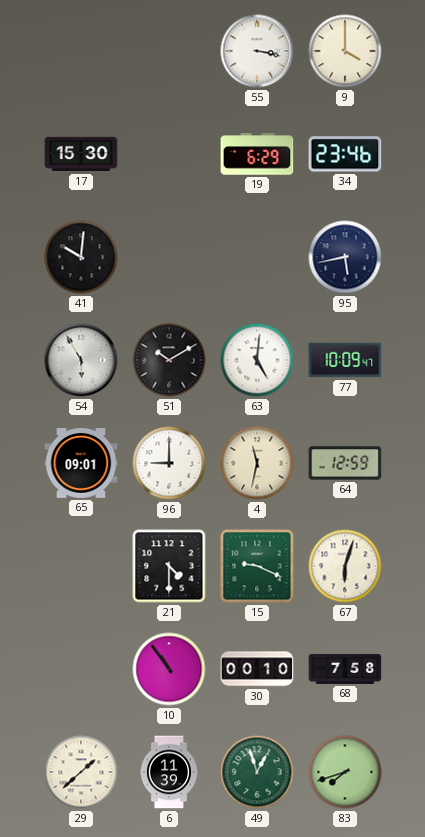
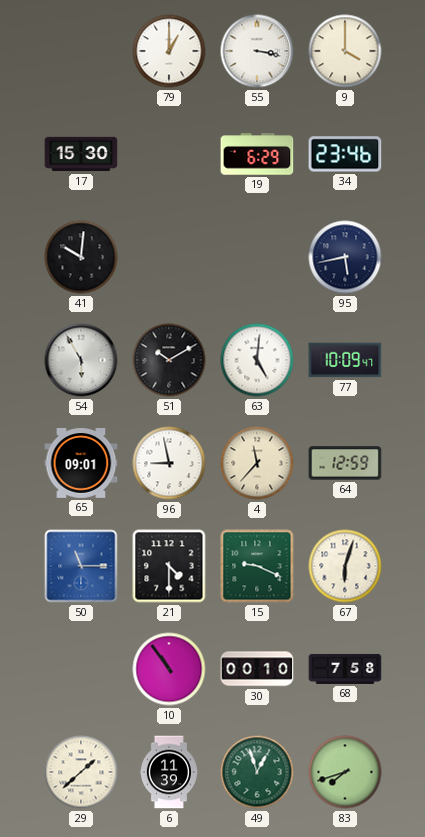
79: none -> 1:00 (169, 51)
96: 9:00 -> 8:58 (169, 463)
4: 11:32 -> 11:37 (257, 463)
50: none -> 11:15 (81, 566)
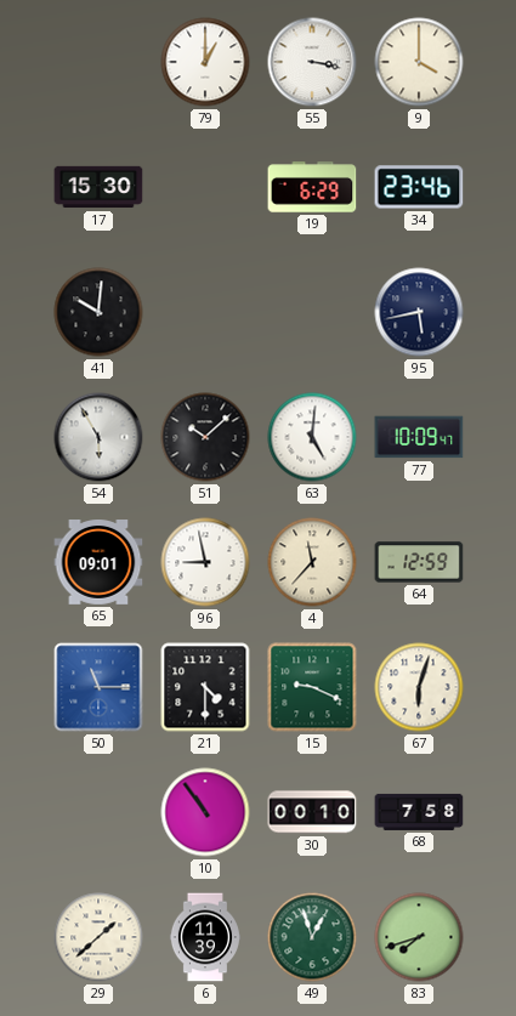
51: 10:10 -> 10:08 (205, 437)
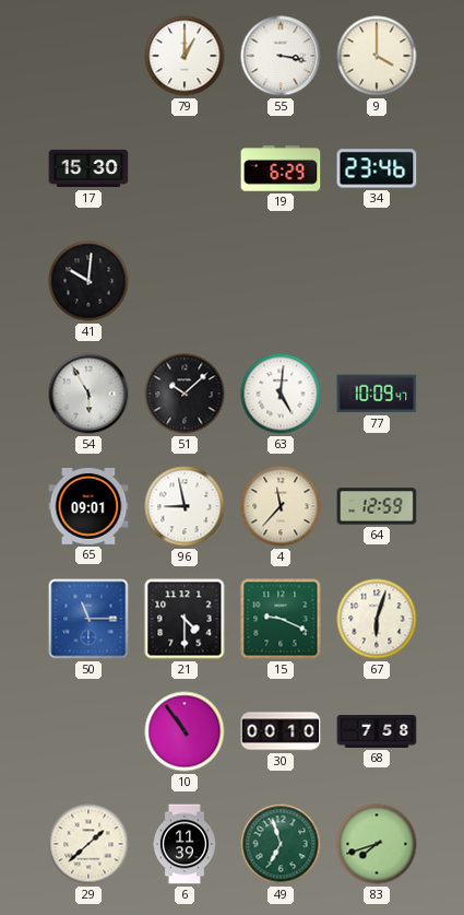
95: 5:43 -> none (419, 312)
49: 12:57 -> 6:57 (281, 844)
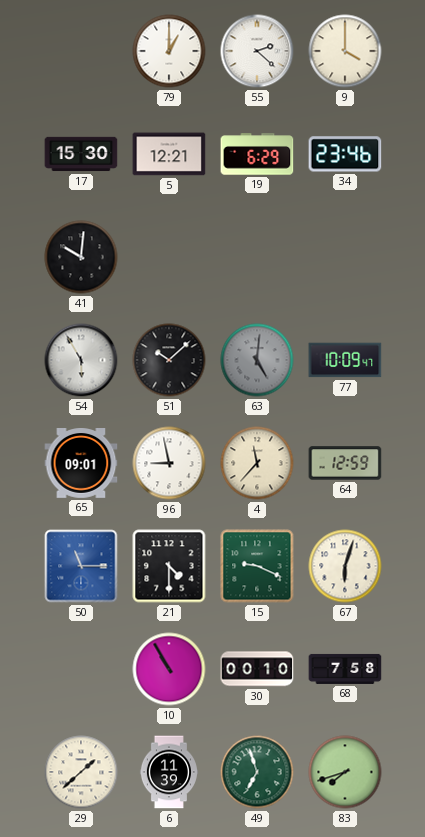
55: 3:17 -> 2:22 (257, 51)
5: none -> 12:21 (169, 154)
63 dial: white -> grey (257, 360)
10: 10:54 -> 10:55 (169, 669)
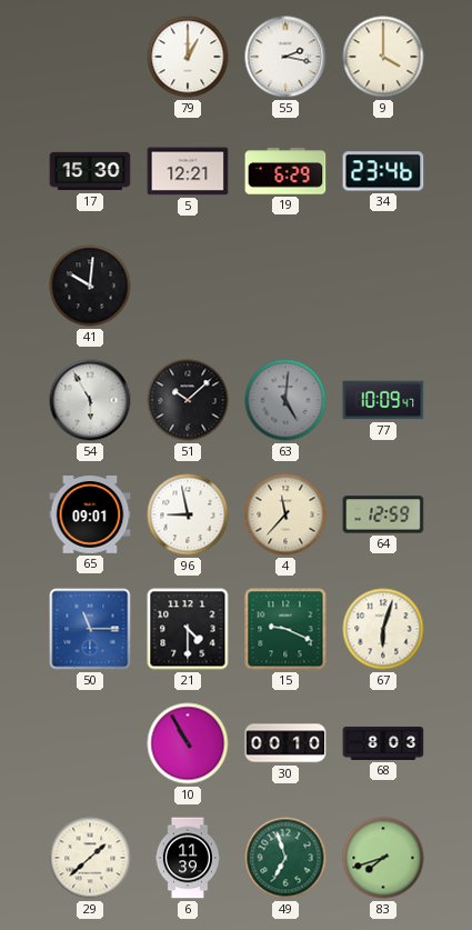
55: 2:22 -> 2:17 (285, 57)
68: 7:58 -> 8:03 (383, 743)
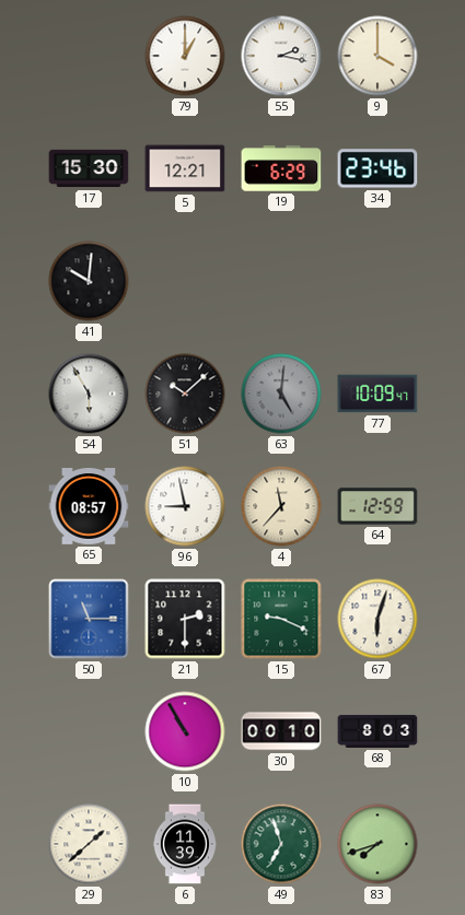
65: 09:01 -> 08:57 (89, 507)
21: 4:30 -> 2:30 (185, 619)
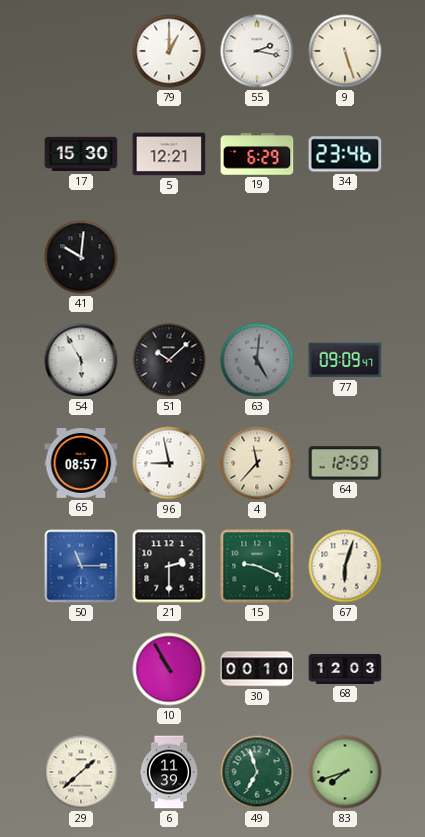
9: 4:00 -> 5:27 (345, 51)
77: 10:09 -> 09:09 (345, 360)
68: 8:03 -> 12:03 (345, 669)
